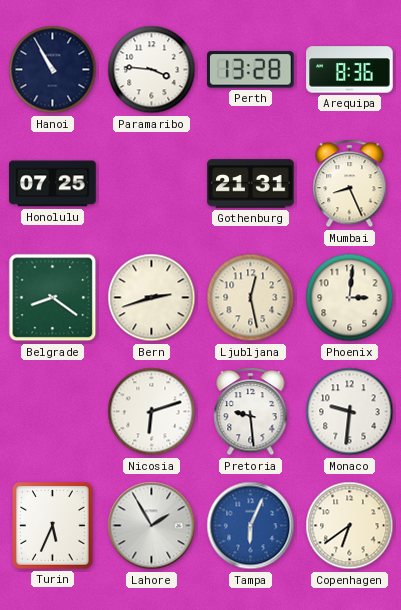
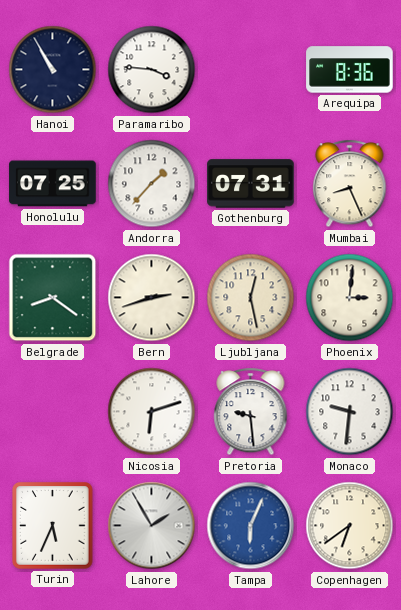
Perth: 13:28 -> none (251, 70)
Andorra: none -> 1:37 (152, 184)
Gothenburg: 21:31 -> 07:31 (251, 184)
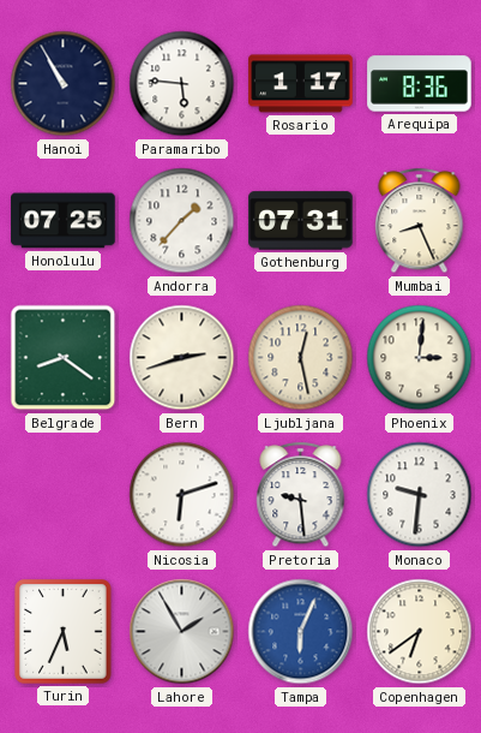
Paramaribo: 3:46 -> 5:46 (182, 84)
Rosario: none -> 1:17 (301, 84)
